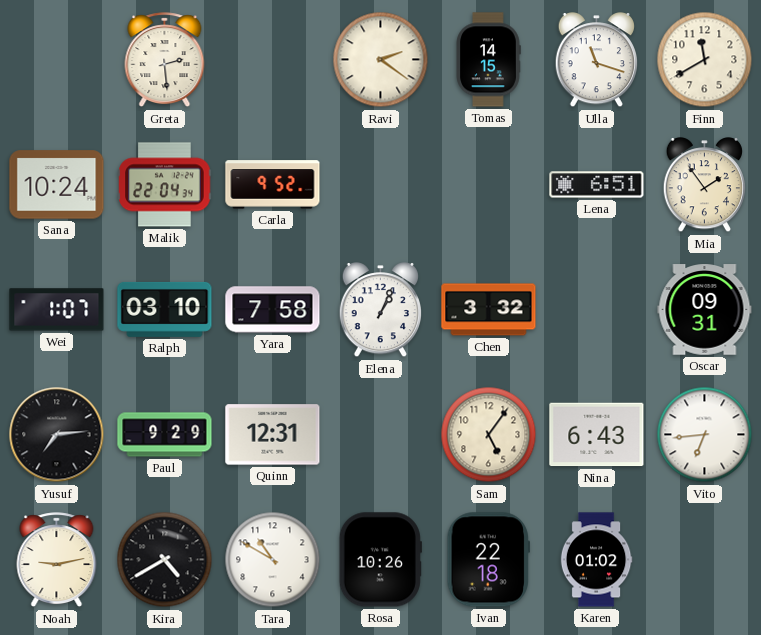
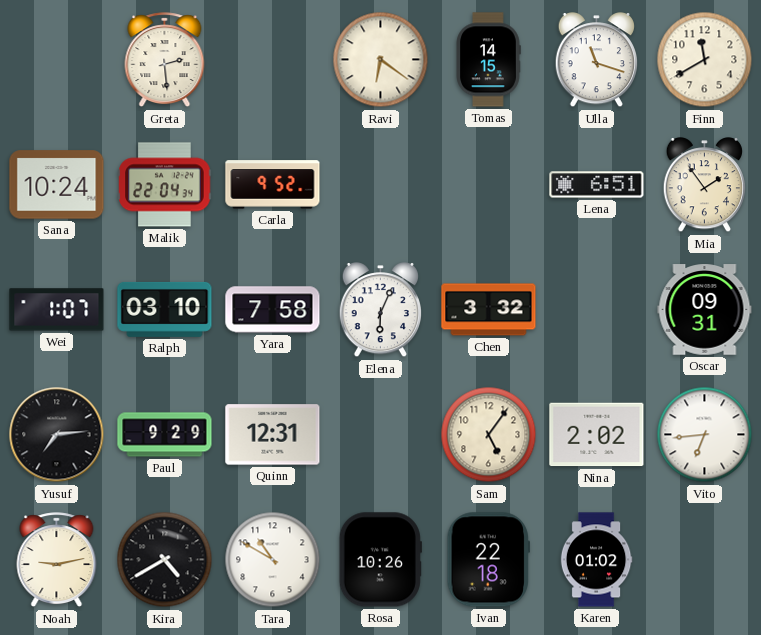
Ravi: 2:21 -> 6:21 (381, 60)
Elena: 1:04 -> 6:04 (380, 310)
Nina: 6:43 -> 2:02 (597, 435)
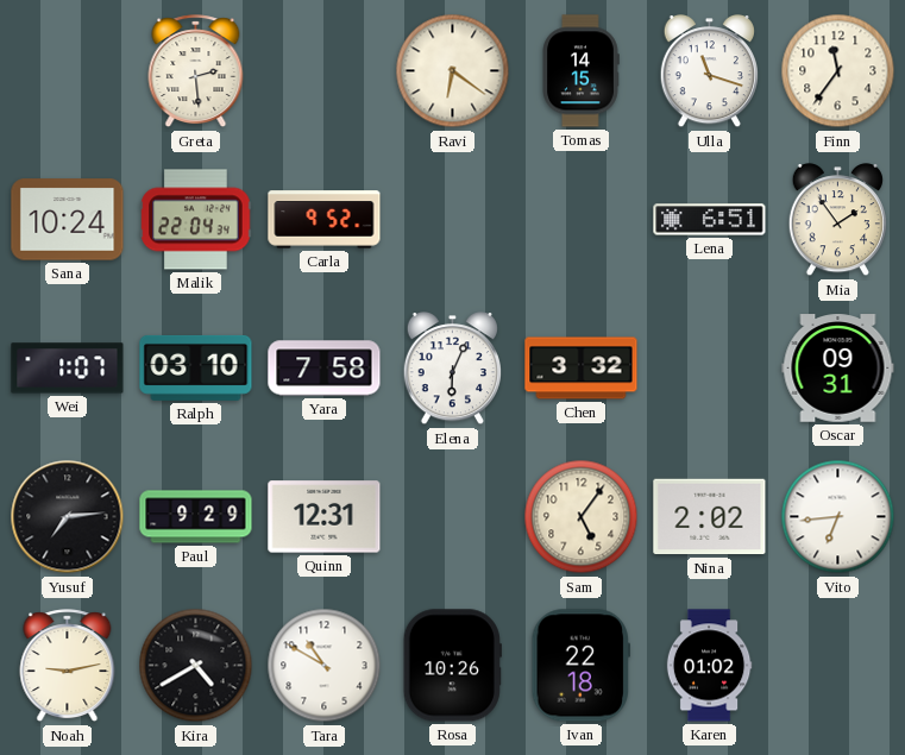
Finn: 11:40 -> 11:36 (838, 71)
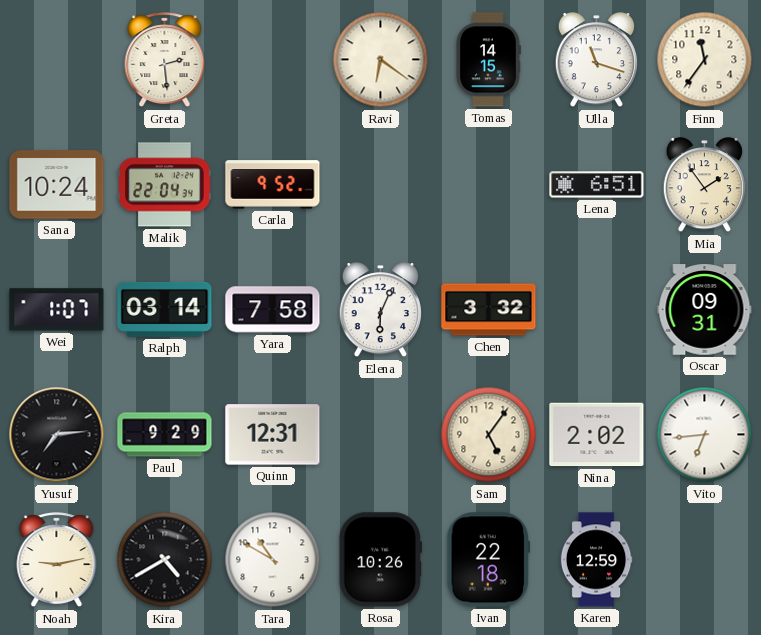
Ralph: 03:10 -> 03:14 (165, 309)
Karen: 01:02 -> 12:59 (596, 560)
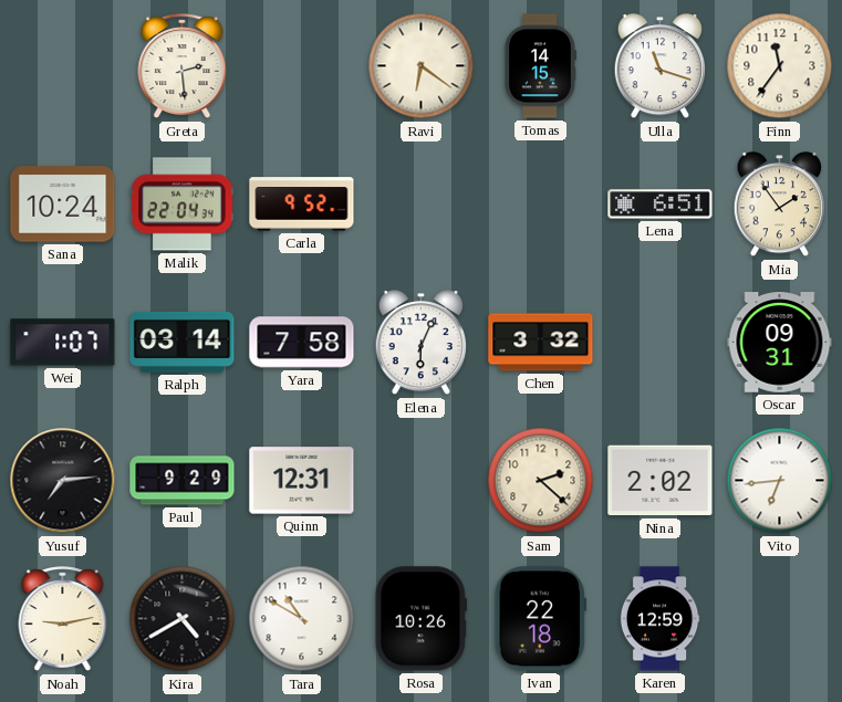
Sam: 5:06 -> 2:22 (541, 481)
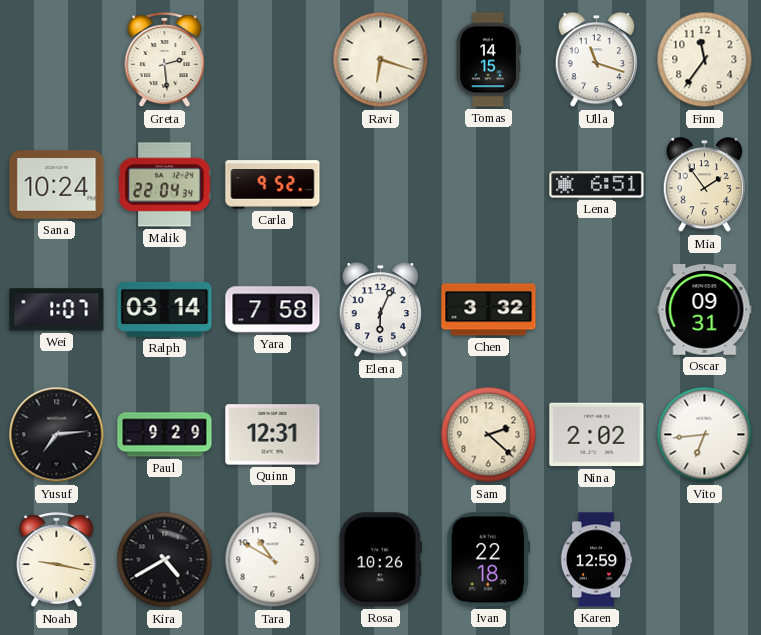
Ravi: 6:21 -> 6:18 (381, 60)
Noah: 9:13 -> 9:17 (57, 560)
